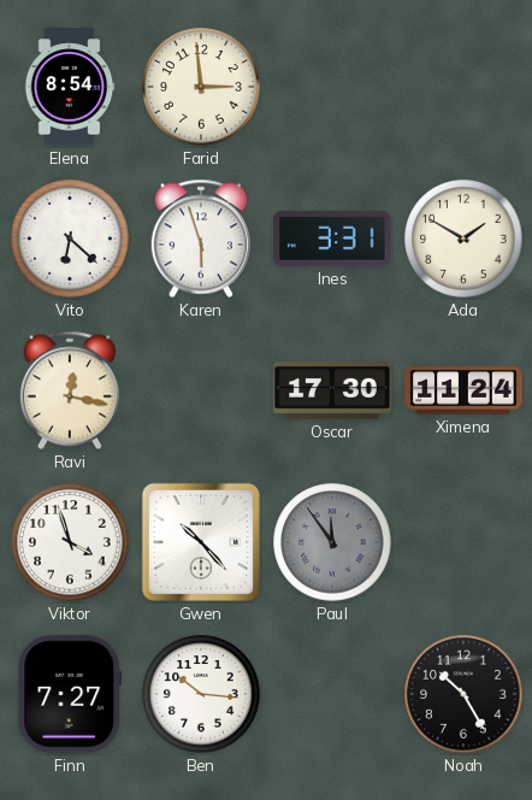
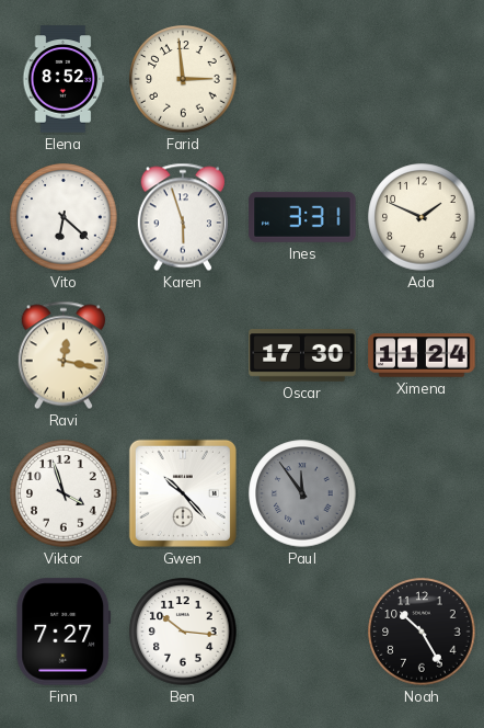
Elena: 8:54 -> 8:52 (64, 79)
Ada: 1:50 -> 1:49 (422, 217)
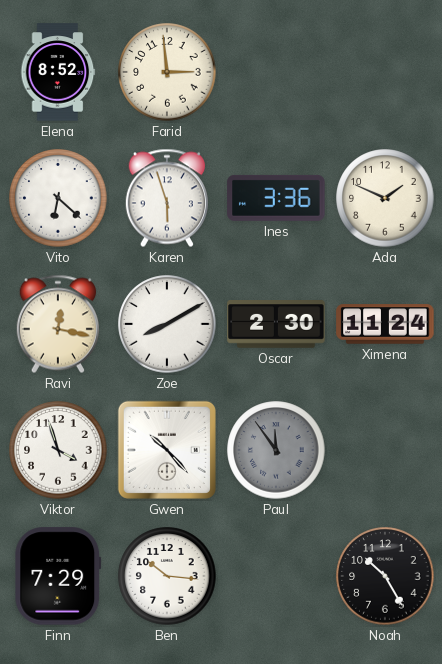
Ines: 3:31 -> 3:36 (276, 198)
Zoe: none -> 8:10 (167, 324)
Oscar: 17:30 -> 2:30 (276, 325)
Finn: 7:27 -> 7:29 (58, 576)
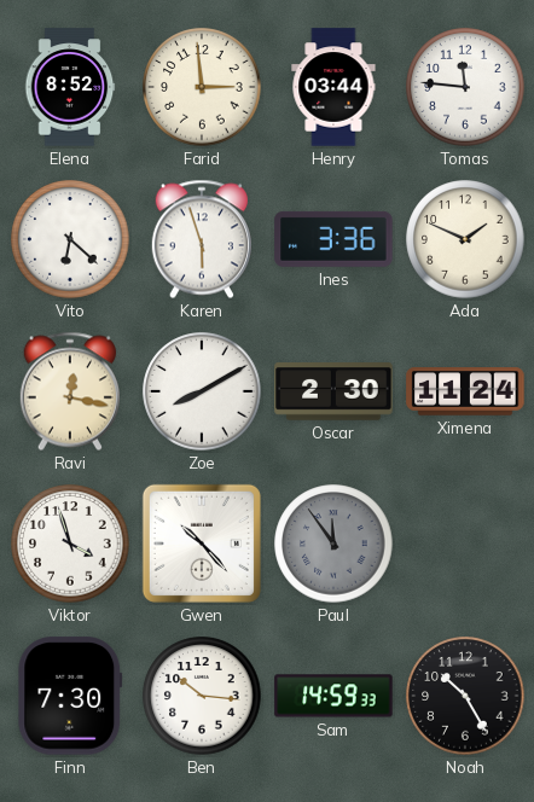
Henry: none -> 03:44 (333, 87)
Tomas: none -> 11:46 (465, 87)
Finn: 7:29 -> 7:30 (70, 696)
Sam: none -> 14:59 (333, 696)
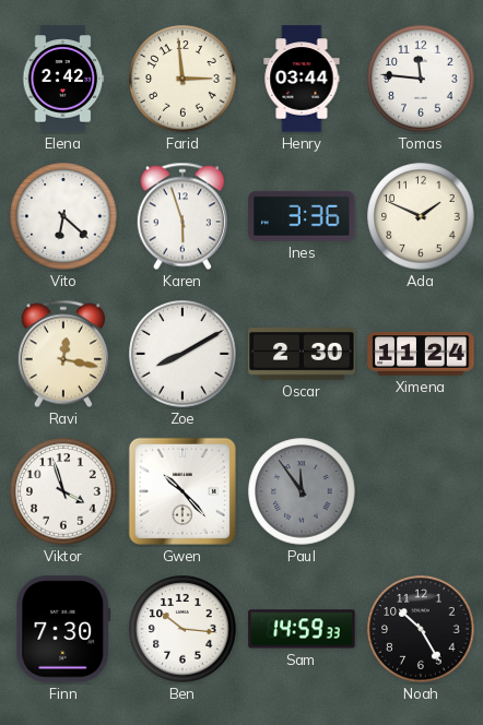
Elena: 8:52 -> 2:42 (63, 79)
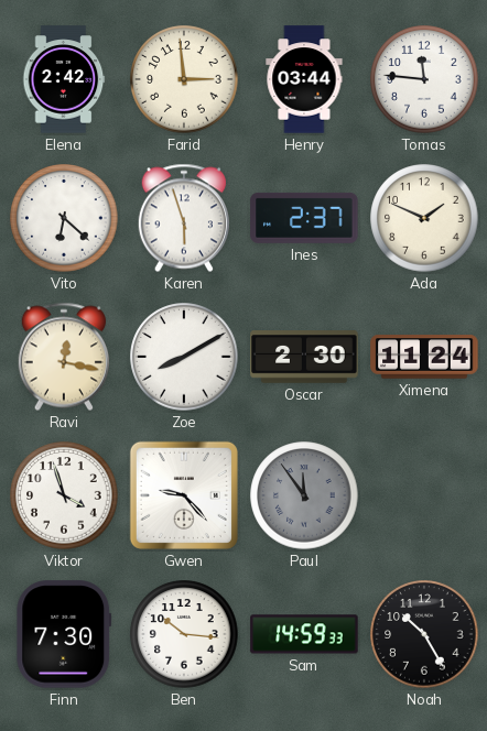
Ines: 3:36 -> 2:37 (304, 218)
Gwen: 10:23 -> 9:23 (184, 495)
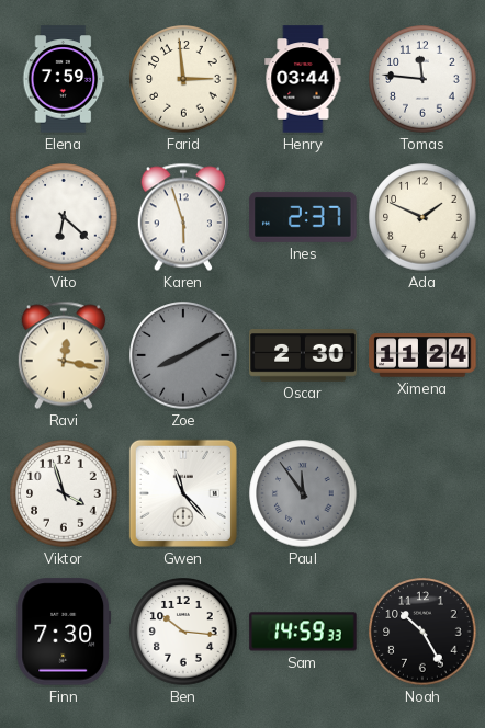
Elena: 2:42 -> 7:59 (64, 79)
Zoe dial: white -> grey (183, 355)
Gwen: 9:23 -> 11:23 (183, 493)
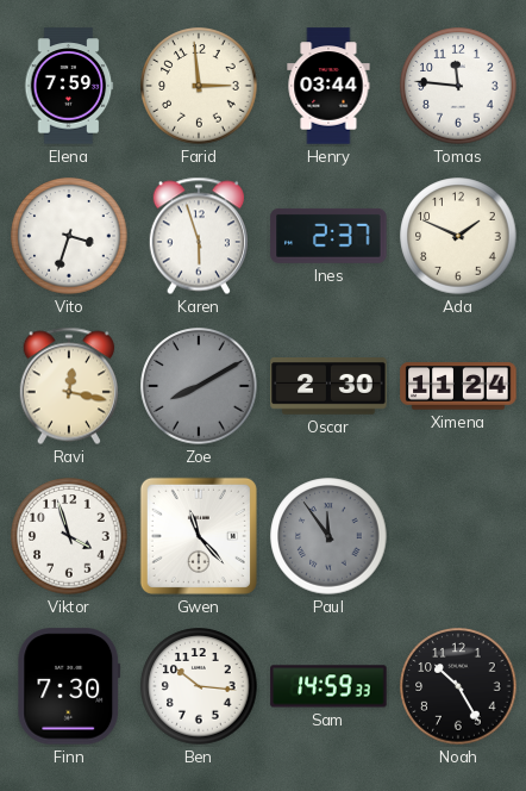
Vito: 6:22 -> 3:33 (69, 236)
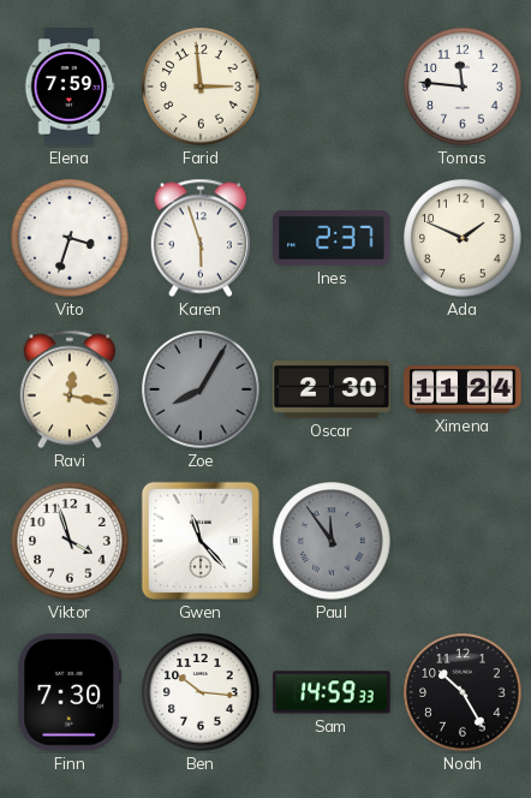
Henry: 03:44 -> none (328, 86)
Zoe: 8:10 -> 8:05 (201, 389)
